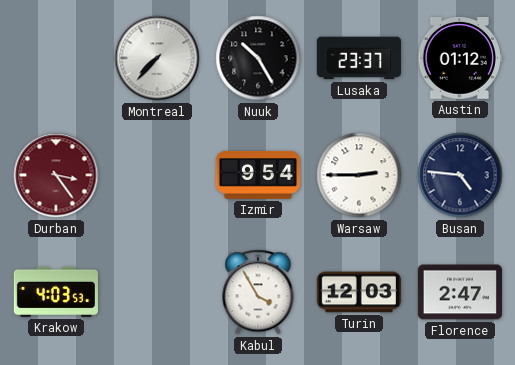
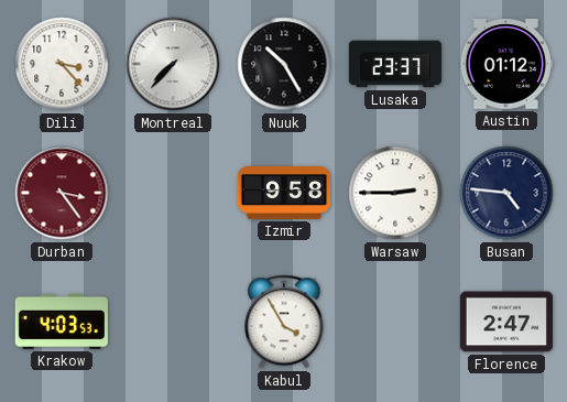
Dili: none -> 3:23 (62, 64)
Izmir: 9:54 -> 9:58 (283, 193)
Turin: 12:03 -> none (359, 292)
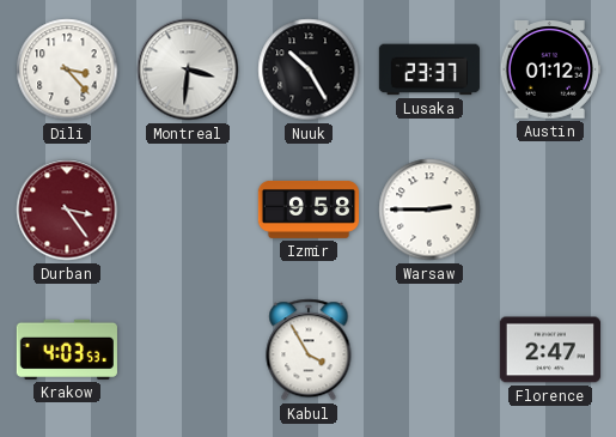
Montreal: 7:37 -> 3:31 (188, 69)
Busan: 4:46 -> none (506, 193)
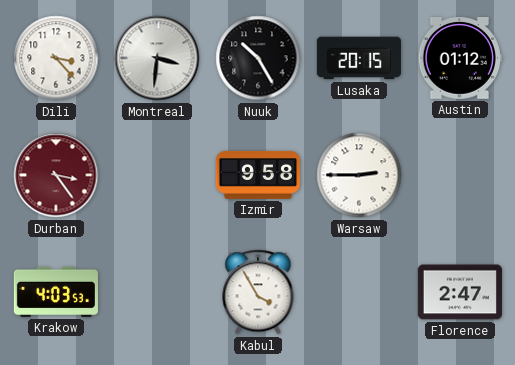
Lusaka: 23:37 -> 20:15 (359, 58)
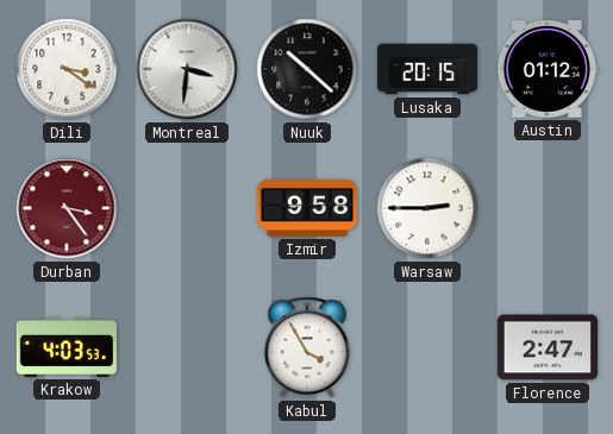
Dili: 3:23 -> 3:21 (67, 69)
Nuuk: 10:25 -> 10:22 (307, 69)
